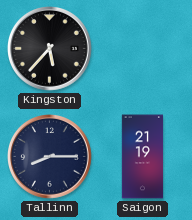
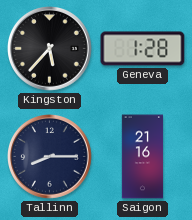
Geneva: none -> 1:28 (143, 49)
Saigon: 21:19 -> 21:16 (143, 157)
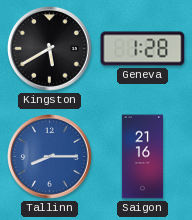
Kingston: 5:37 -> 5:40 (50, 49)
Tallinn dial: navy -> blue (50, 157)
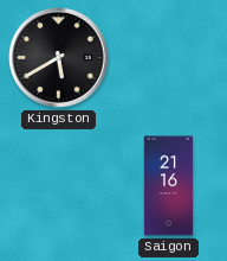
Geneva: 1:28 -> none (143, 49)
Tallinn: 8:15 -> none (50, 157)
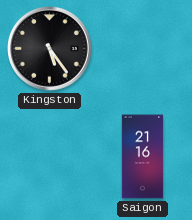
Kingston: 5:40 -> 5:24 (50, 49)
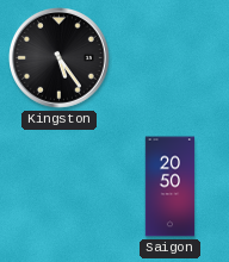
Saigon: 21:16 -> 20:50 (171, 187)
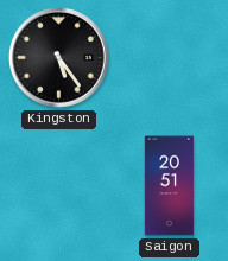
Saigon: 20:50 -> 20:51 (170, 186)
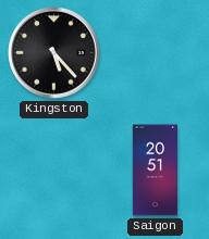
Kingston: 5:24 -> 5:23 (54, 53)
